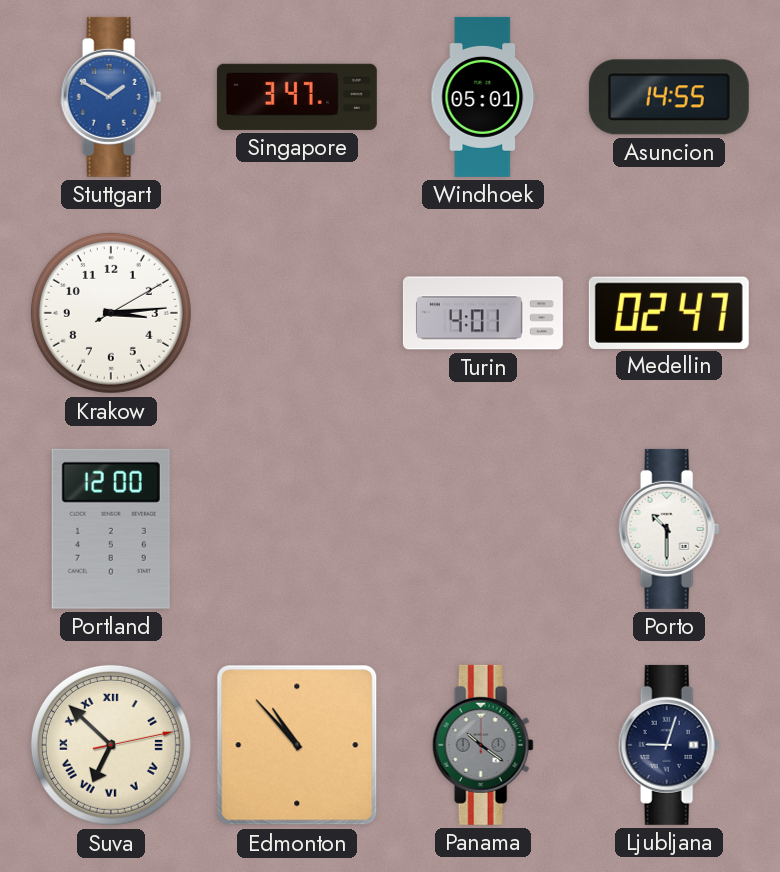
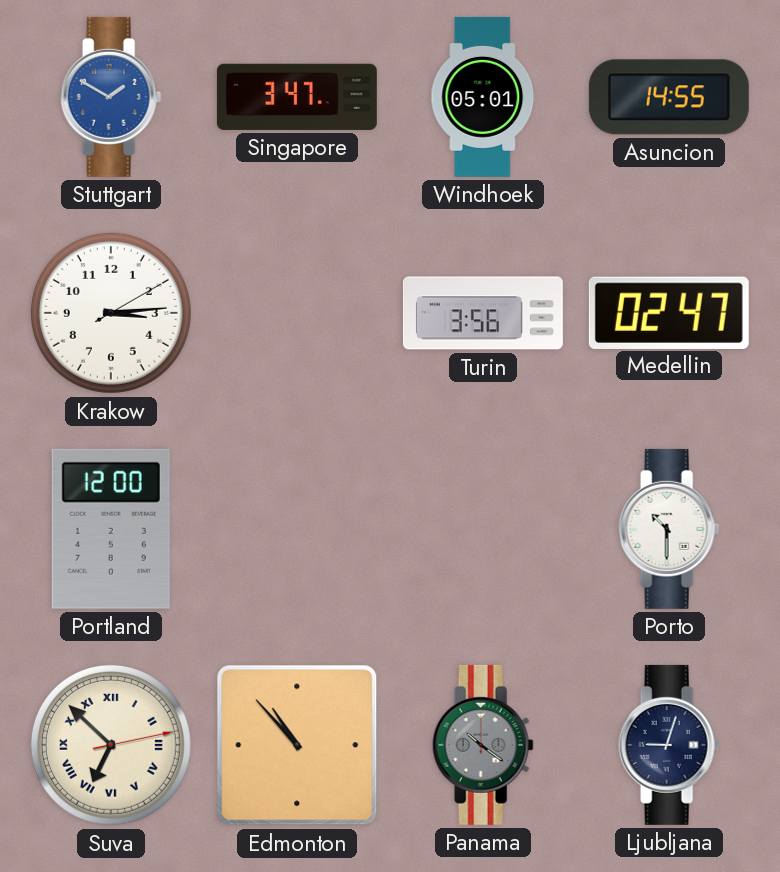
Turin: 4:01 -> 3:56 (483, 313)
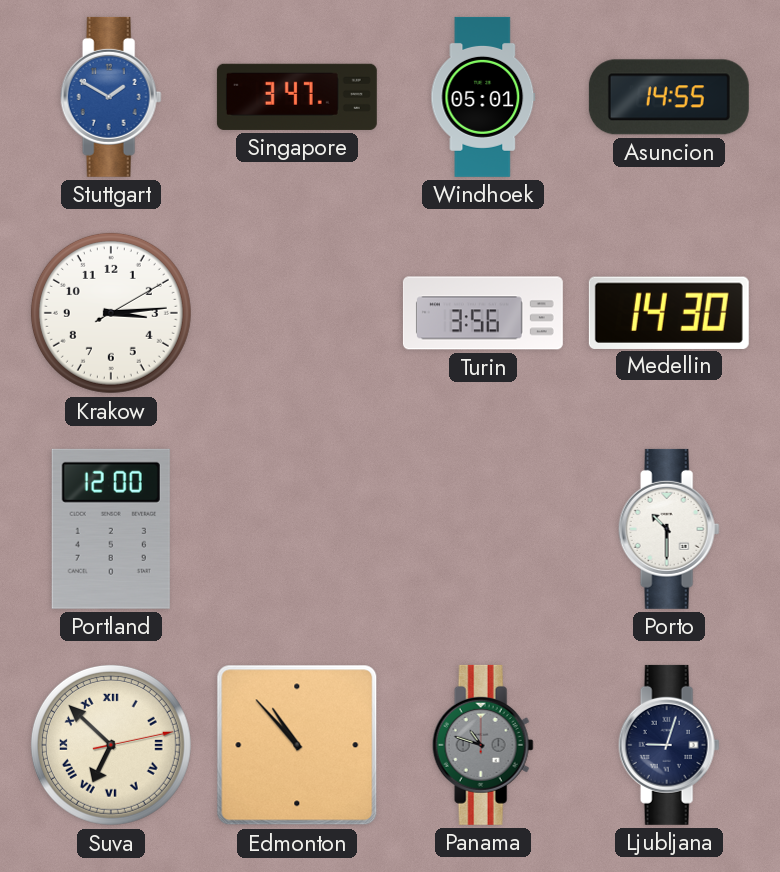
Medellin: 02:47 -> 14:30 (669, 312)
Panama: 10:21 -> 10:48 (483, 745)
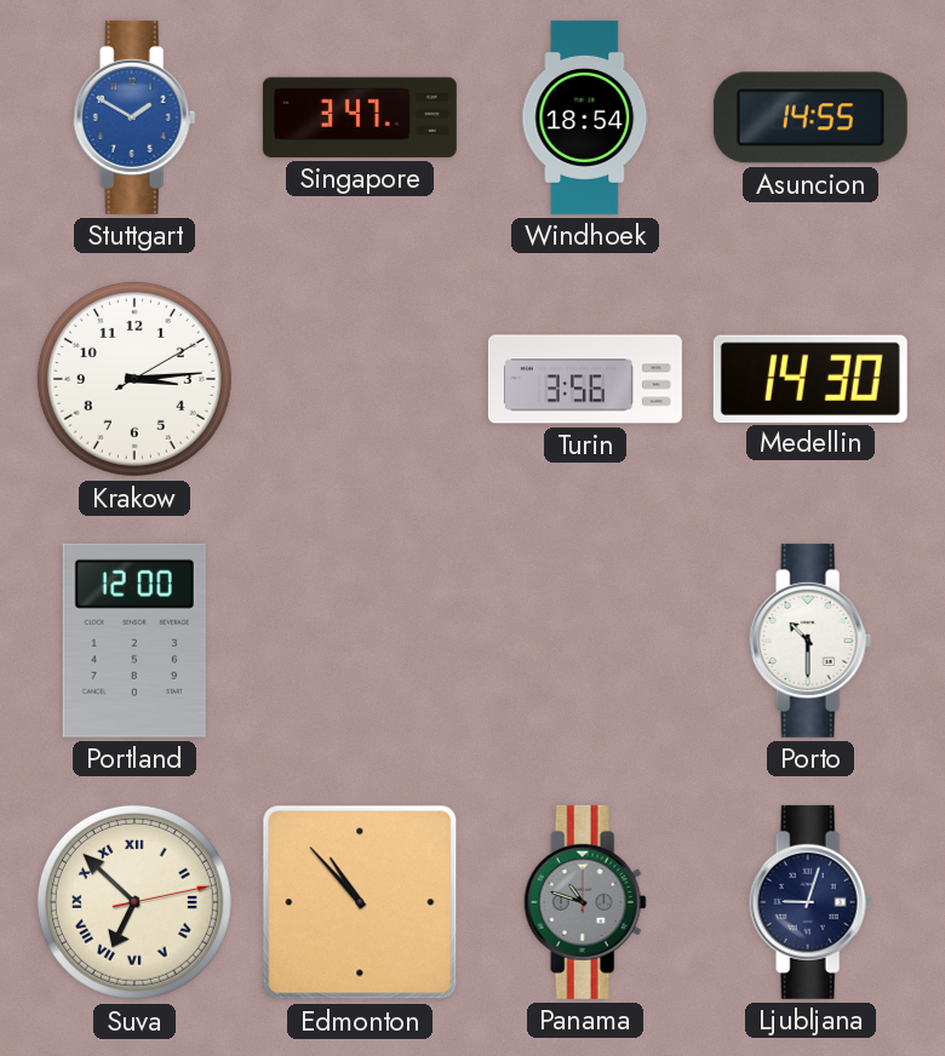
Windhoek: 05:01 -> 18:54 (585, 117)
